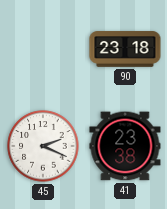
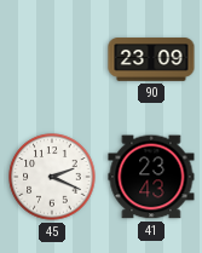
90: 23:18 -> 23:09 (151, 59)
41: 23:38 -> 23:43 (151, 177)
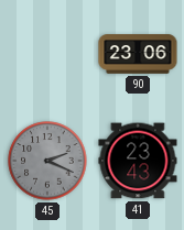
90: 23:09 -> 23:06 (138, 54)
45 dial: white -> grey (47, 161)
